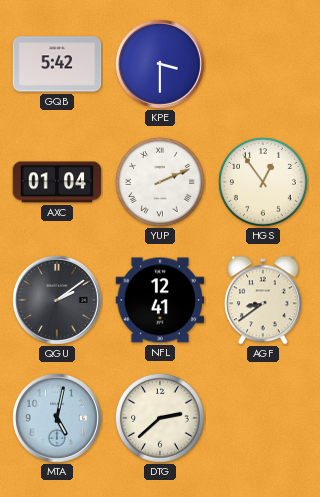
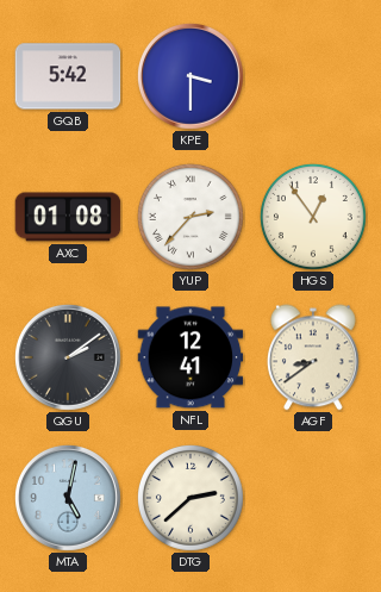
AXC: 01:04 -> 01:08 (68, 217)
YUP: 2:11 -> 2:37 (190, 217)
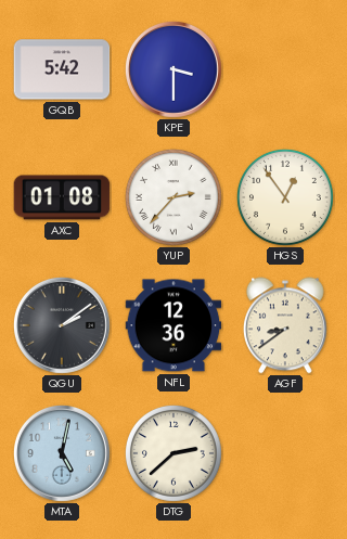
NFL: 12:41 -> 12:36 (173, 325)
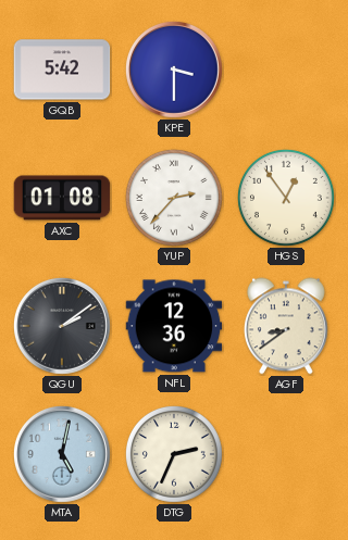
DTG: 2:38 -> 2:34 (174, 454)
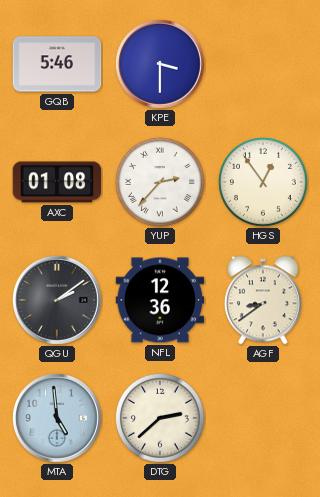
GQB: 5:42 -> 5:46 (57, 64)
MTA: 5:02 -> 4:59 (57, 418)
DTG: 2:34 -> 2:38 (160, 418)
